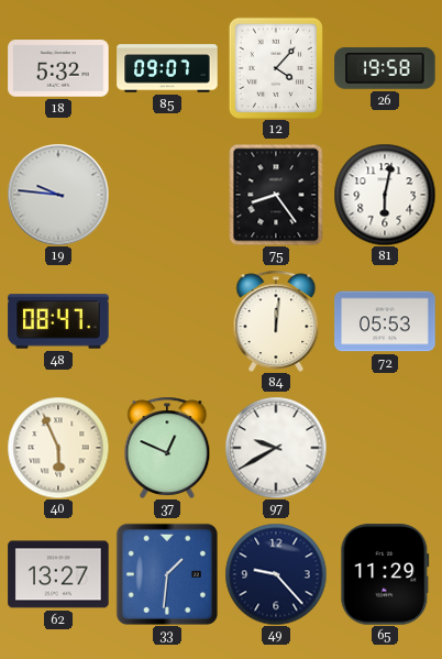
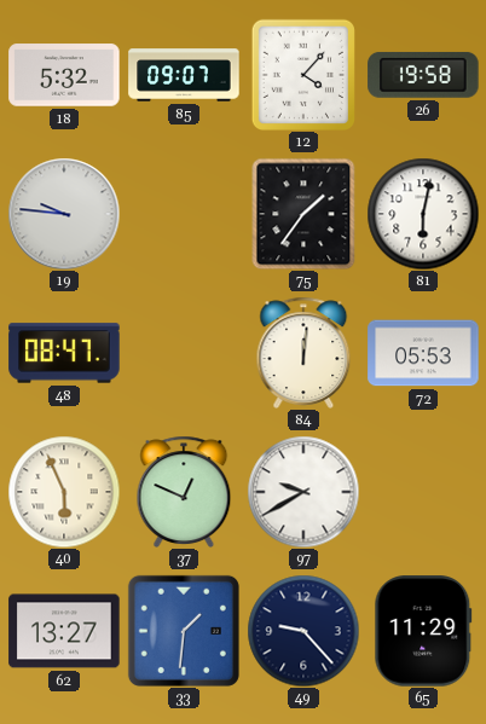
75: 8:24 -> 1:36 (303, 214)
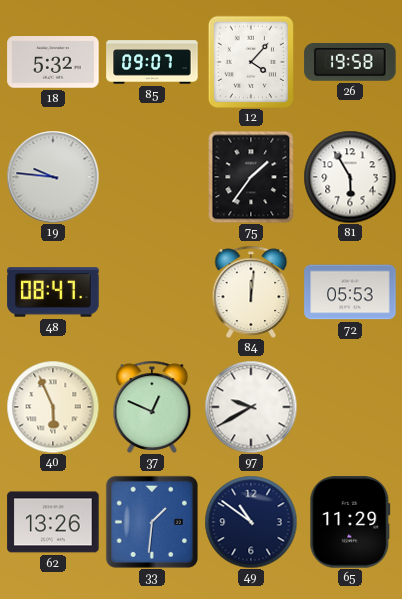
81: 6:02 -> 5:55 (350, 177)
62: 13:27 -> 13:26 (53, 522)
49: 9:23 -> 10:51 (251, 522)
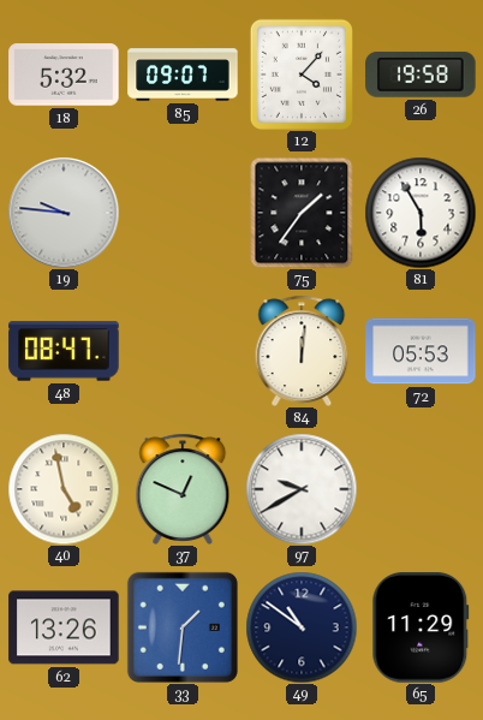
40: 5:56 -> 4:58 (64, 489)
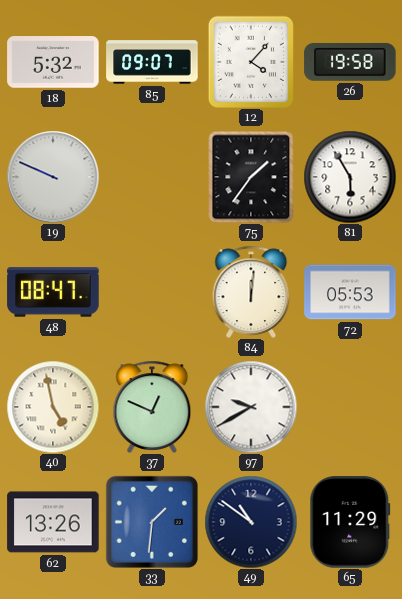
19: 9:46 -> 9:49 (53, 177)
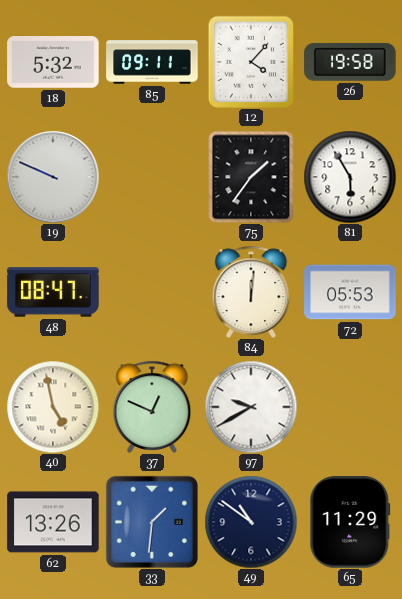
85: 09:07 -> 09:11 (152, 62)
